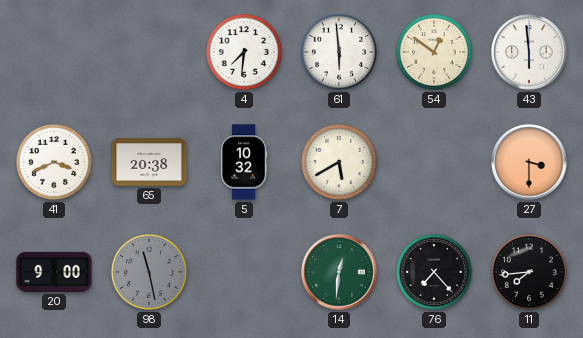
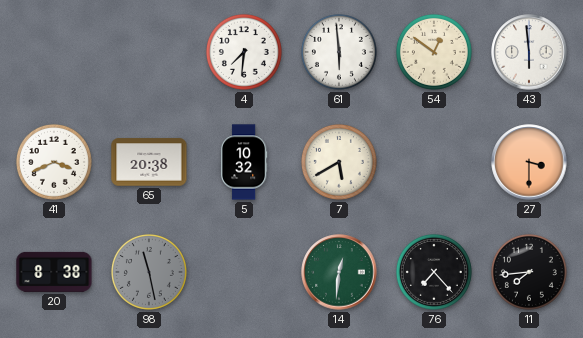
20: 9:00 -> 8:38 (54, 272)
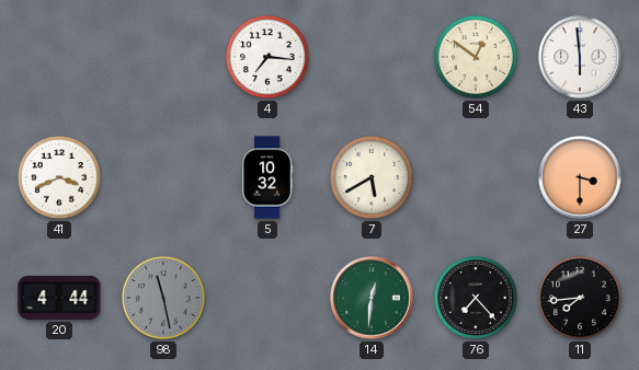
4: 7:31 -> 7:16 (267, 57)
61: 5:59 -> none (339, 52)
65: 20:38 -> none (149, 162)
20: 8:38 -> 4:44 (59, 298)
